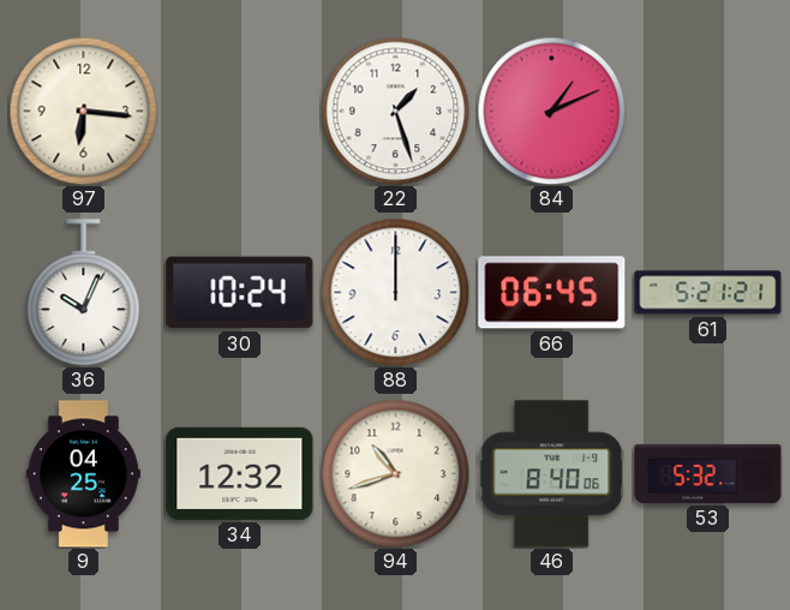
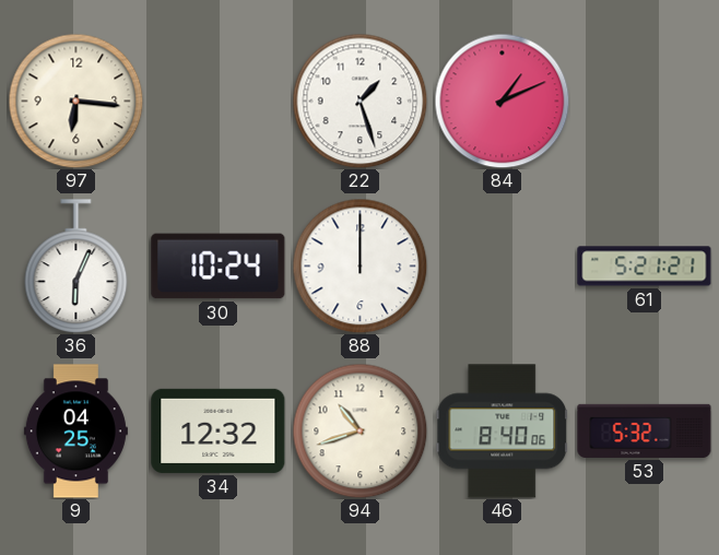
36: 10:04 -> 6:04 (76, 267)
66: 06:45 -> none (552, 293)
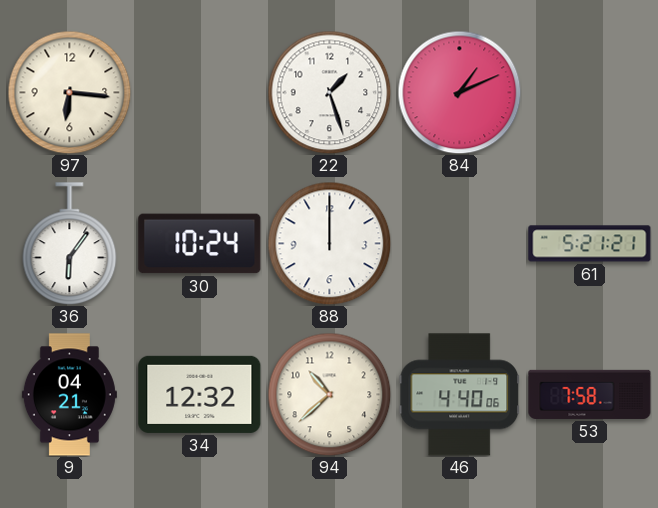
36: 6:04 -> 6:06 (70, 244)
9: 04:25 -> 04:21 (69, 395)
94: 10:42 -> 10:38 (329, 394)
46: 8:40 -> 4:40 (460, 395)
53: 5:32 -> 7:58 (590, 394)
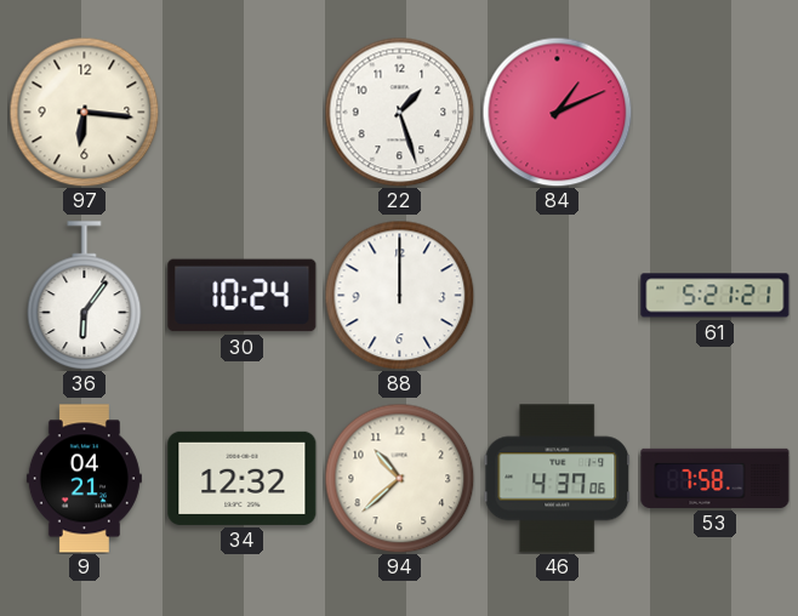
46: 4:40 -> 4:37 (558, 479)
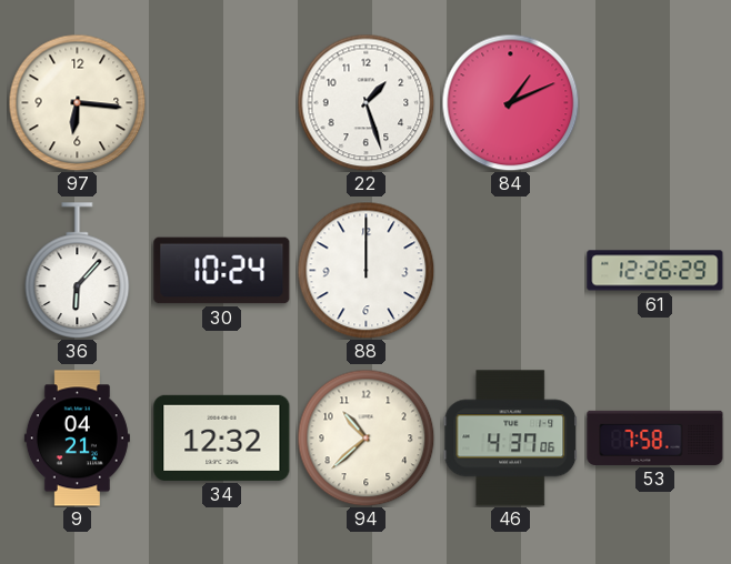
36: 6:06 -> 6:07 (78, 271)
61: 5:21 -> 12:26 (655, 271)
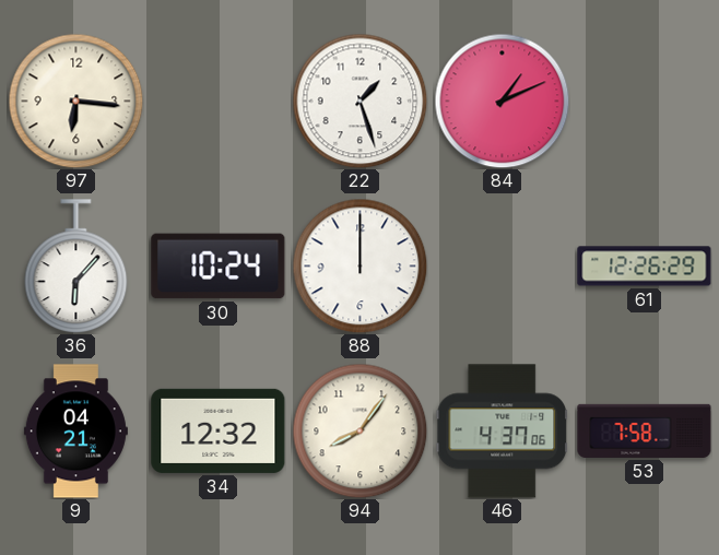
94: 10:38 -> 8:06 (360, 430)
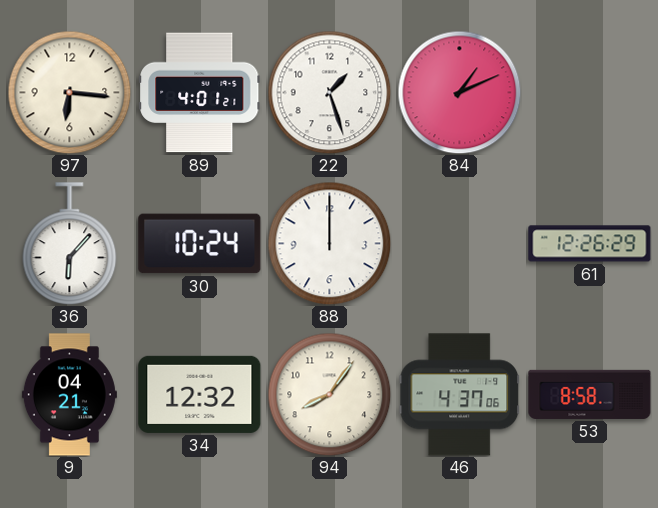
89: none -> 4:01 (200, 93)
53: 7:58 -> 8:58 (590, 394)
